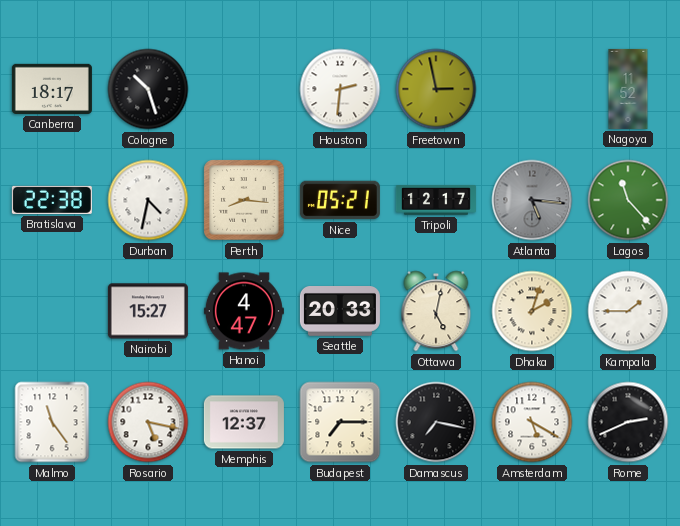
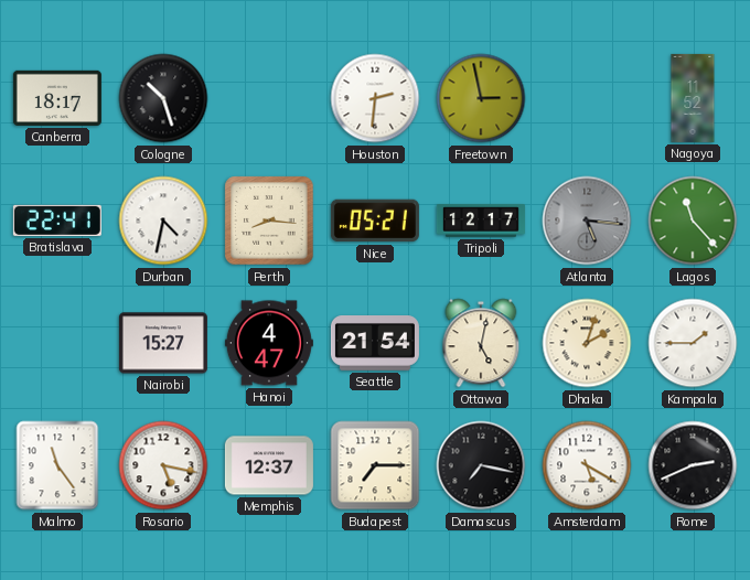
Bratislava: 22:38 -> 22:41 (57, 221)
Seattle: 20:33 -> 21:54 (375, 344)
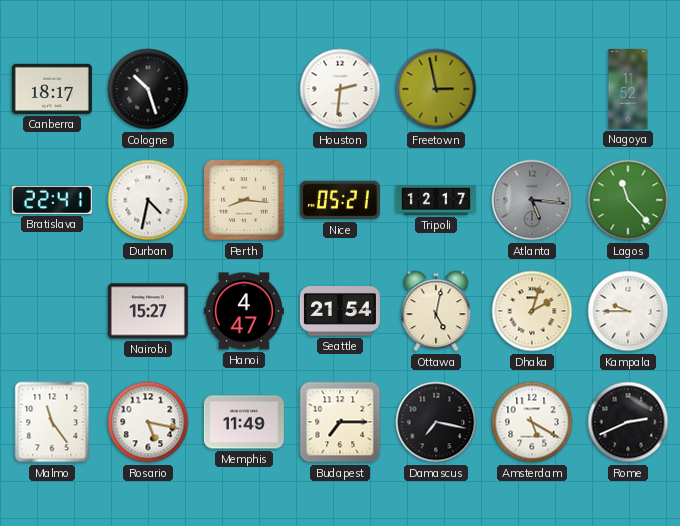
Kampala: 1:45 -> 9:45 (628, 311)
Memphis: 12:37 -> 11:49 (244, 422)
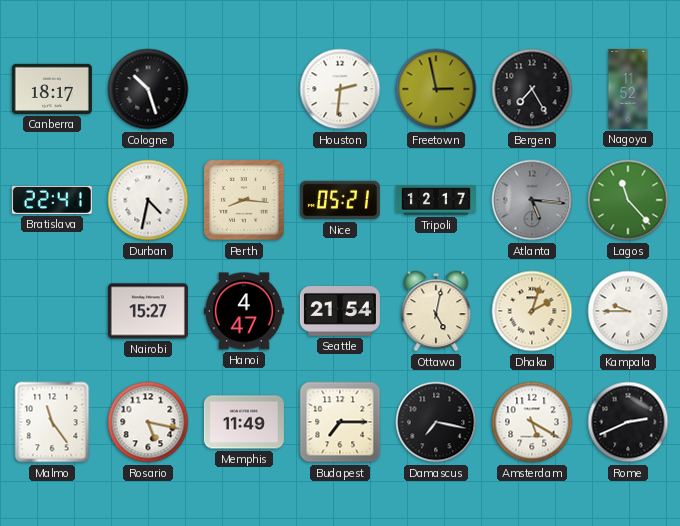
Bergen: none -> 7:25 (532, 89)
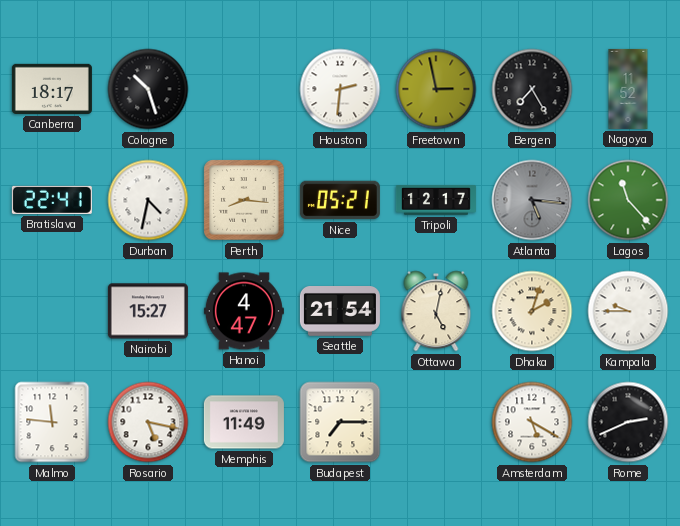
Malmo: 11:24 -> 11:46 (52, 422)
Damascus: 7:17 -> none (436, 422)
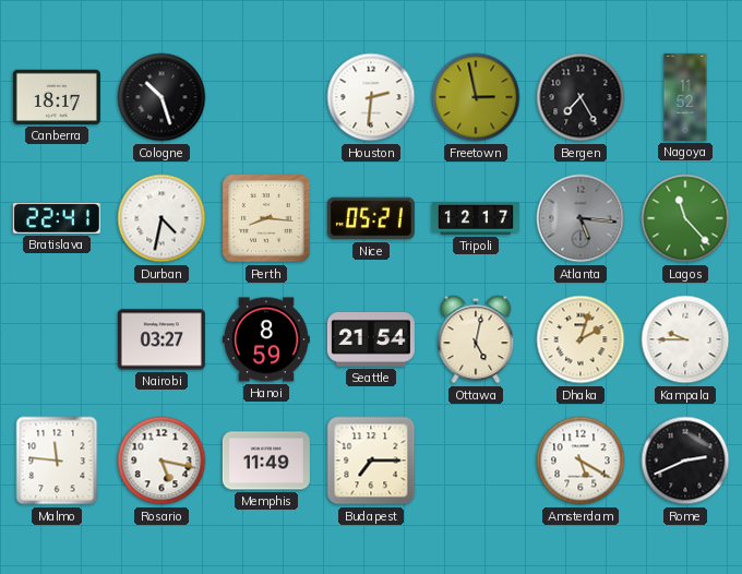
Nairobi: 15:27 -> 03:27 (161, 339)
Hanoi: 4:47 -> 8:59 (266, 339)
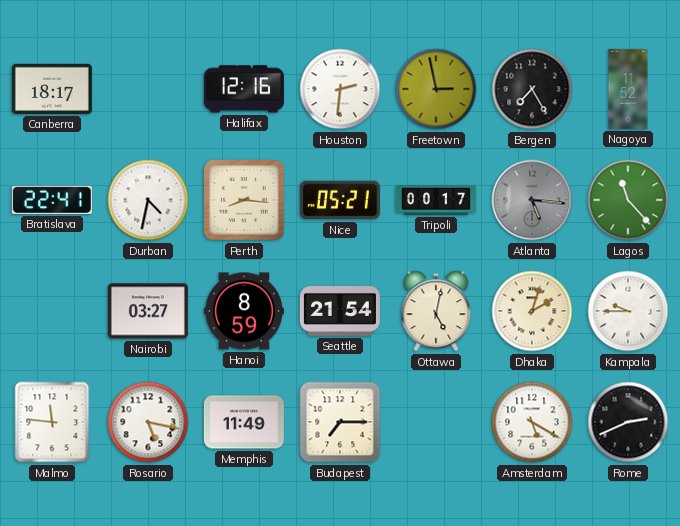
Cologne: 10:27 -> none (161, 97)
Halifax: none -> 12:16 (244, 89)
Tripoli: 12:17 -> 00:17 (436, 201)
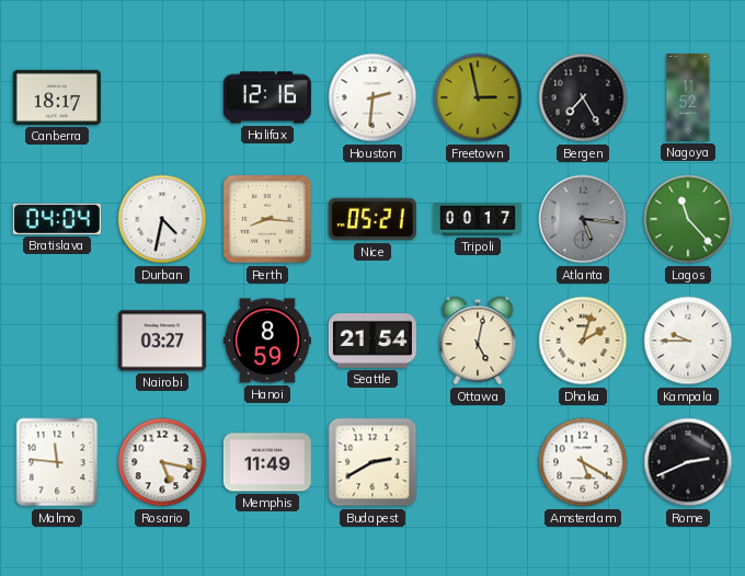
Bratislava: 22:41 -> 04:04 (57, 219)
Budapest: 7:15 -> 2:40 (373, 462)
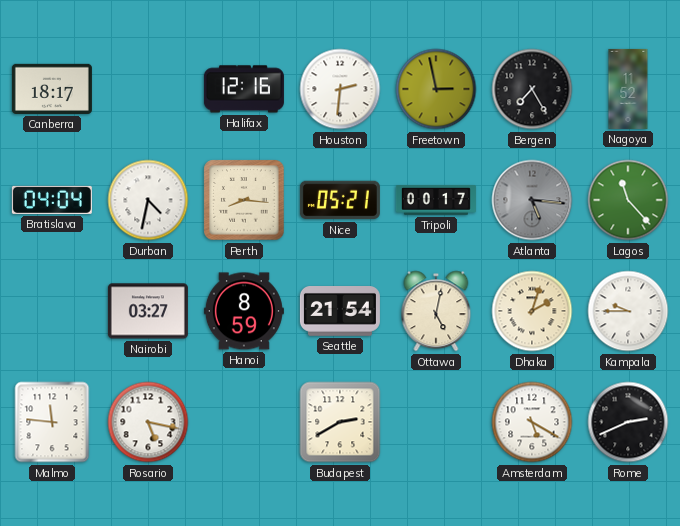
Memphis: 11:49 -> none (267, 462)
